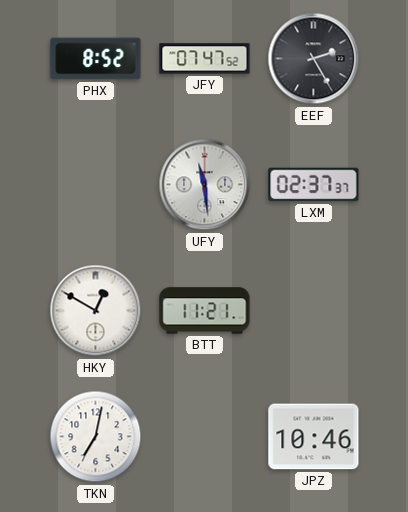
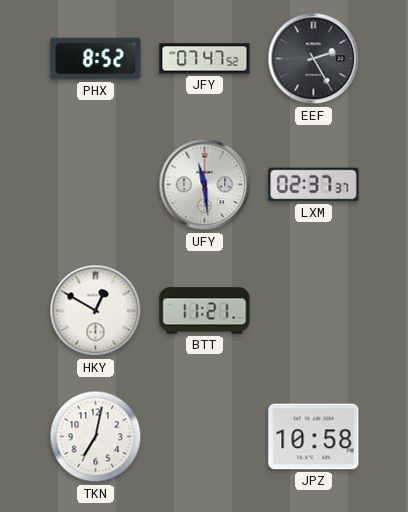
JPZ: 10:46 -> 10:58 (314, 437)
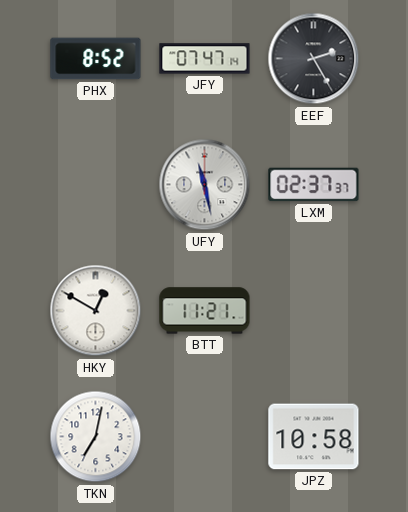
JFY: 07:47:52 -> 07:47:14 (205, 59)
UFY: 11:29 -> 11:28 (205, 185)
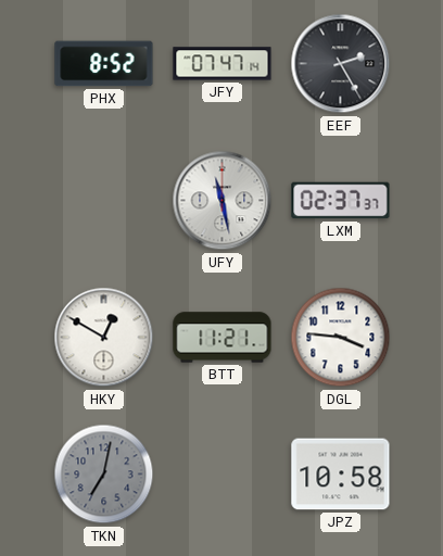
DGL: none -> 3:46 (341, 338)
TKN dial: white -> grey (104, 475)
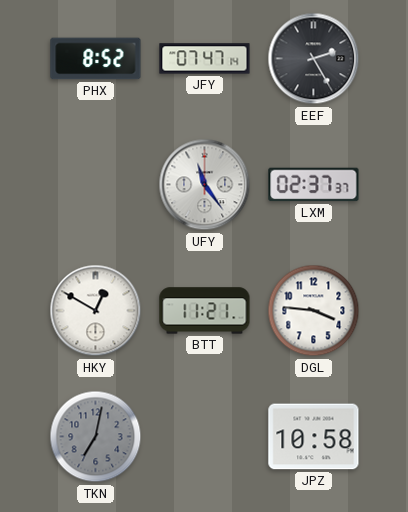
UFY: 11:28 -> 11:24 (205, 185)
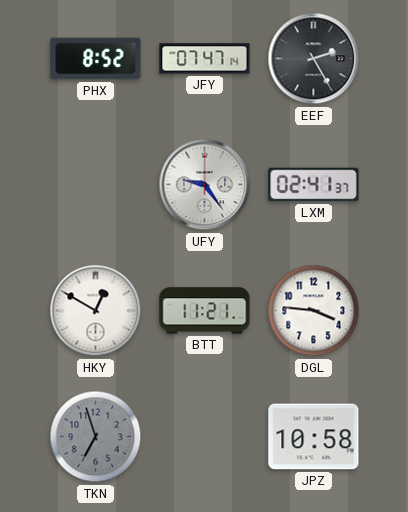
UFY: 11:24 -> 9:24 (205, 185)
LXM: 02:37 -> 02:41 (314, 185)
TKN: 7:02 -> 6:57 (96, 437)
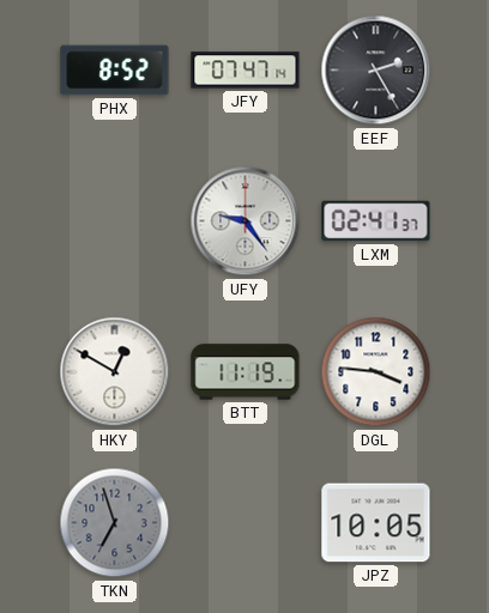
BTT: 11:21 -> 11:19 (246, 372)
JPZ: 10:58 -> 10:05 (376, 523)
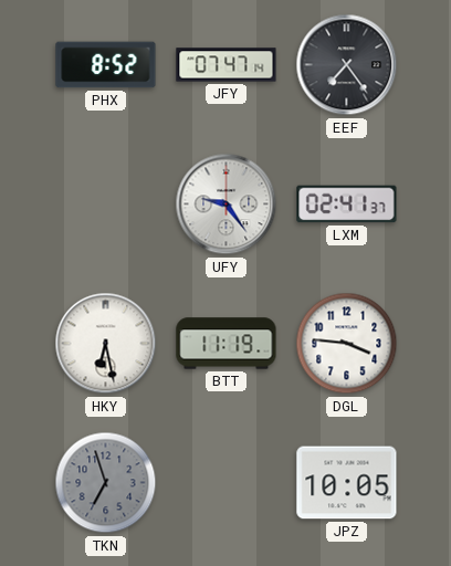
EEF: 2:25 -> 7:24 (347, 65)
HKY: 12:50 -> 6:28 (106, 344)
